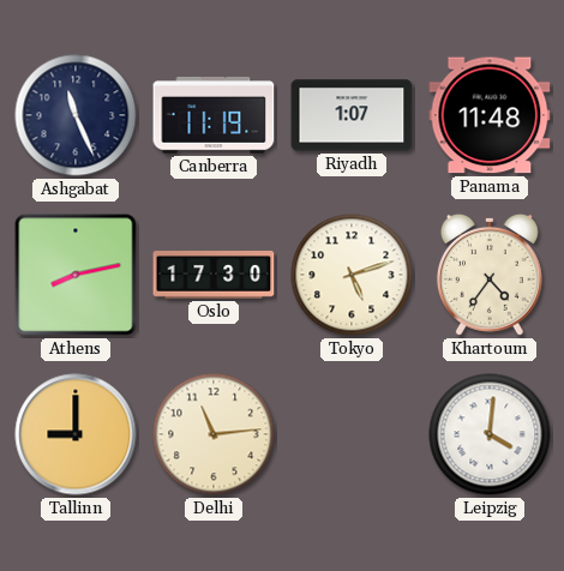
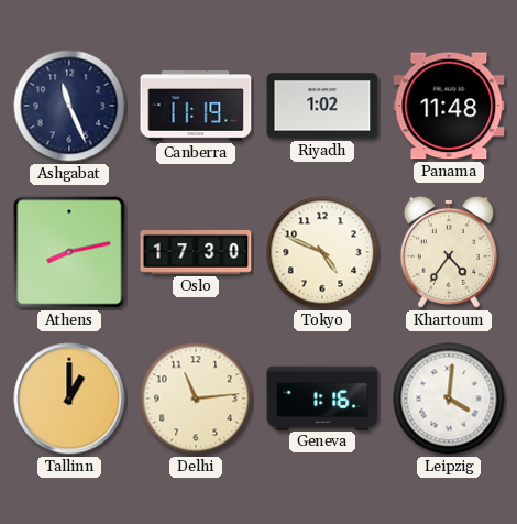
Riyadh: 1:07 -> 1:02 (322, 106)
Tokyo: 5:12 -> 4:49 (322, 252)
Tallinn: 9:00 -> 1:00 (69, 399)
Geneva: none -> 1:16 (322, 397)
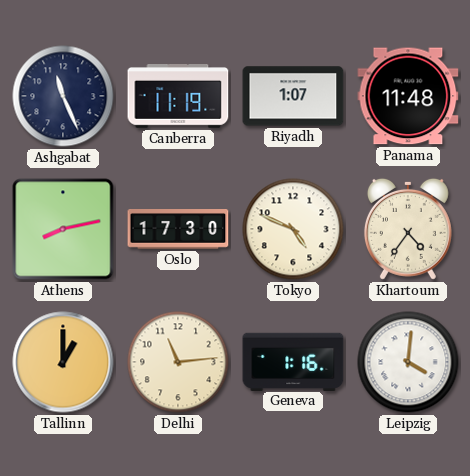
Riyadh: 1:02 -> 1:07 (293, 96)
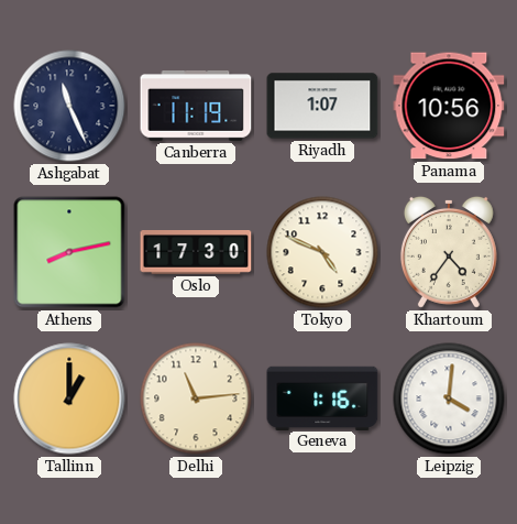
Panama: 11:48 -> 10:56 (449, 106)
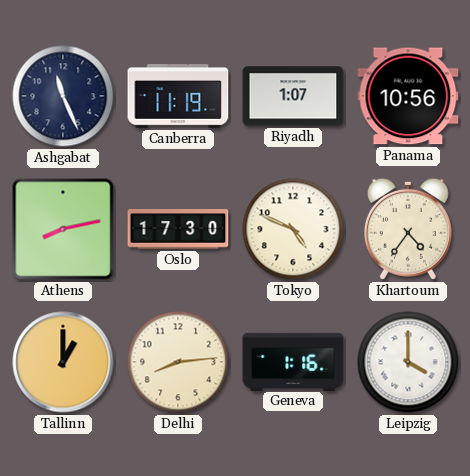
Delhi: 11:14 -> 8:14 (178, 362)
Leipzig: 4:01 -> 4:00 (408, 362)
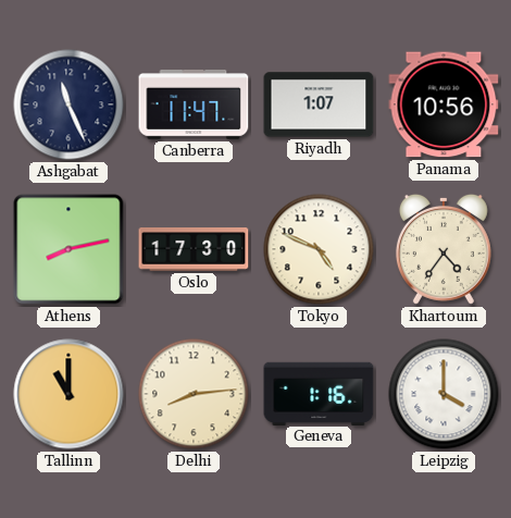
Canberra: 11:19 -> 11:47 (194, 106)
Tallinn: 1:00 -> 11:00 (68, 394)
